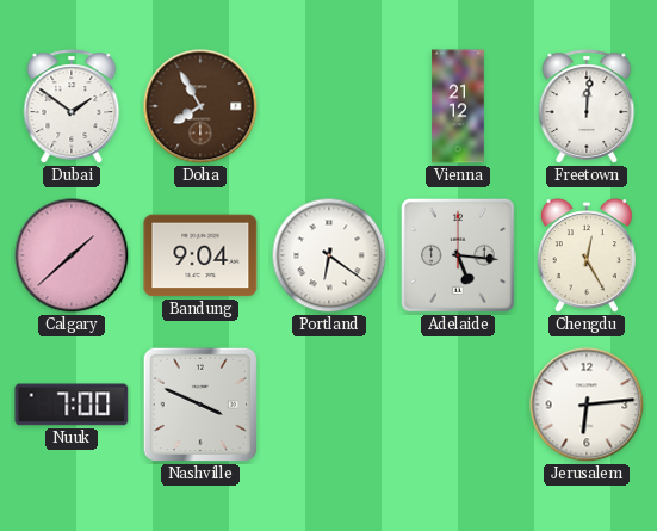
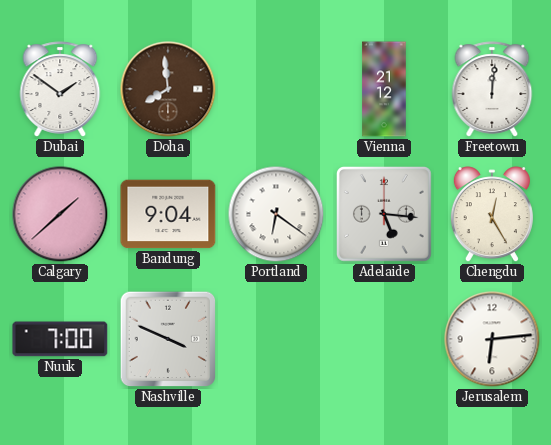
Doha: 7:55 -> 7:59 (168, 89)
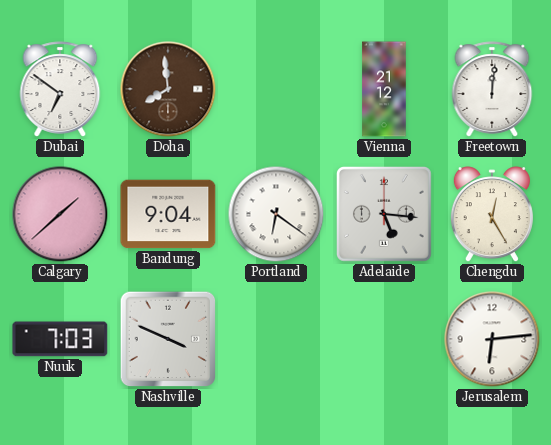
Dubai: 1:51 -> 6:51 (60, 89)
Nuuk: 7:00 -> 7:03 (60, 339)
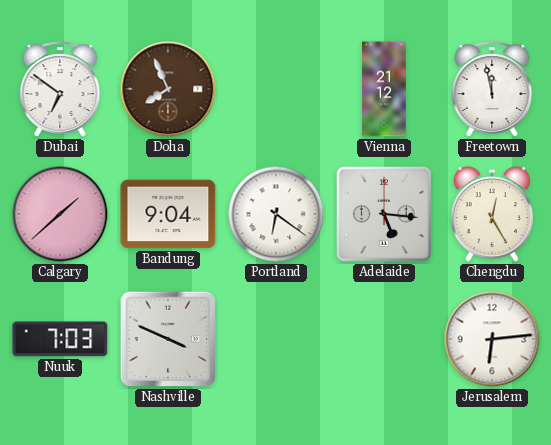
Doha: 7:59 -> 7:56 (168, 89)
Freetown: 12:01 -> 11:58 (492, 89)
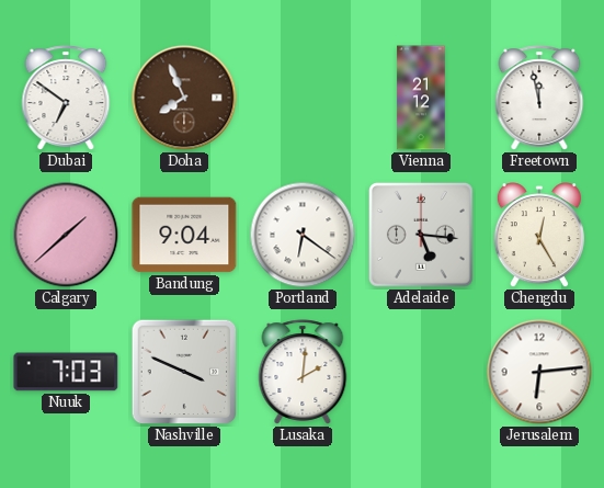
Lusaka: none -> 2:01 (303, 372)
